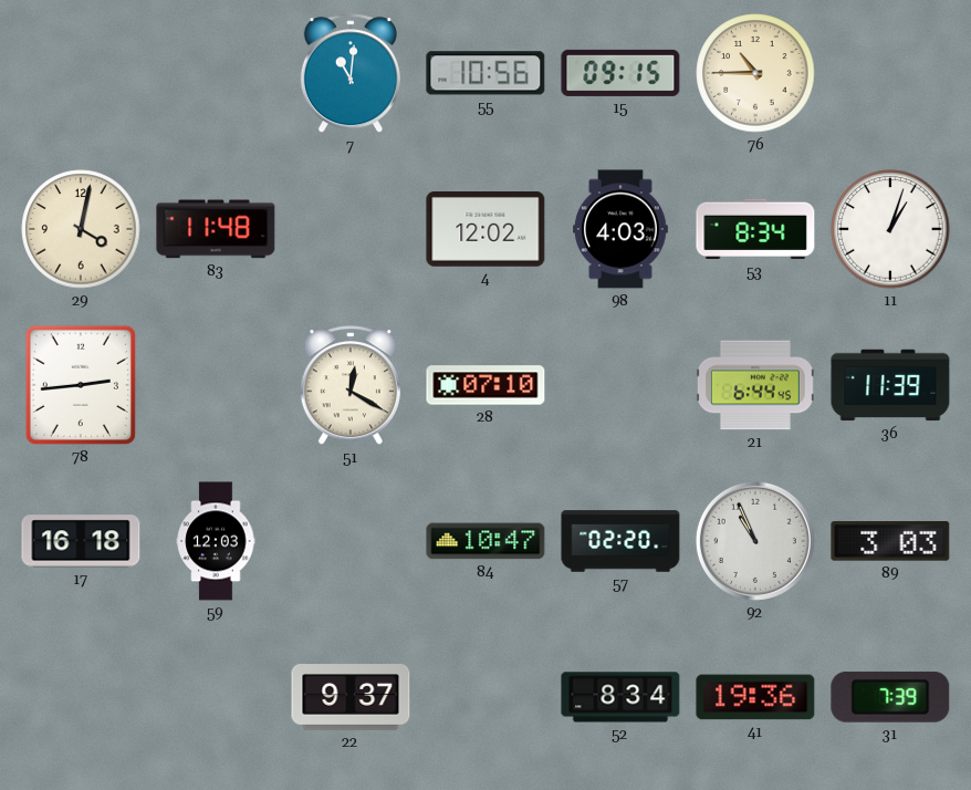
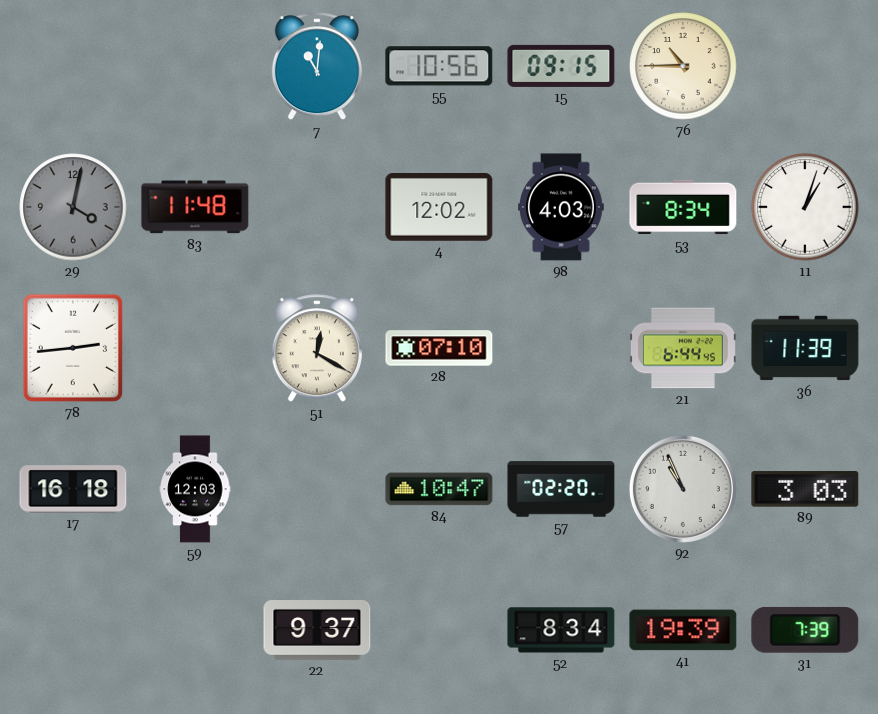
29 dial: cream -> grey (73, 207)
41: 19:36 -> 19:39 (683, 630)
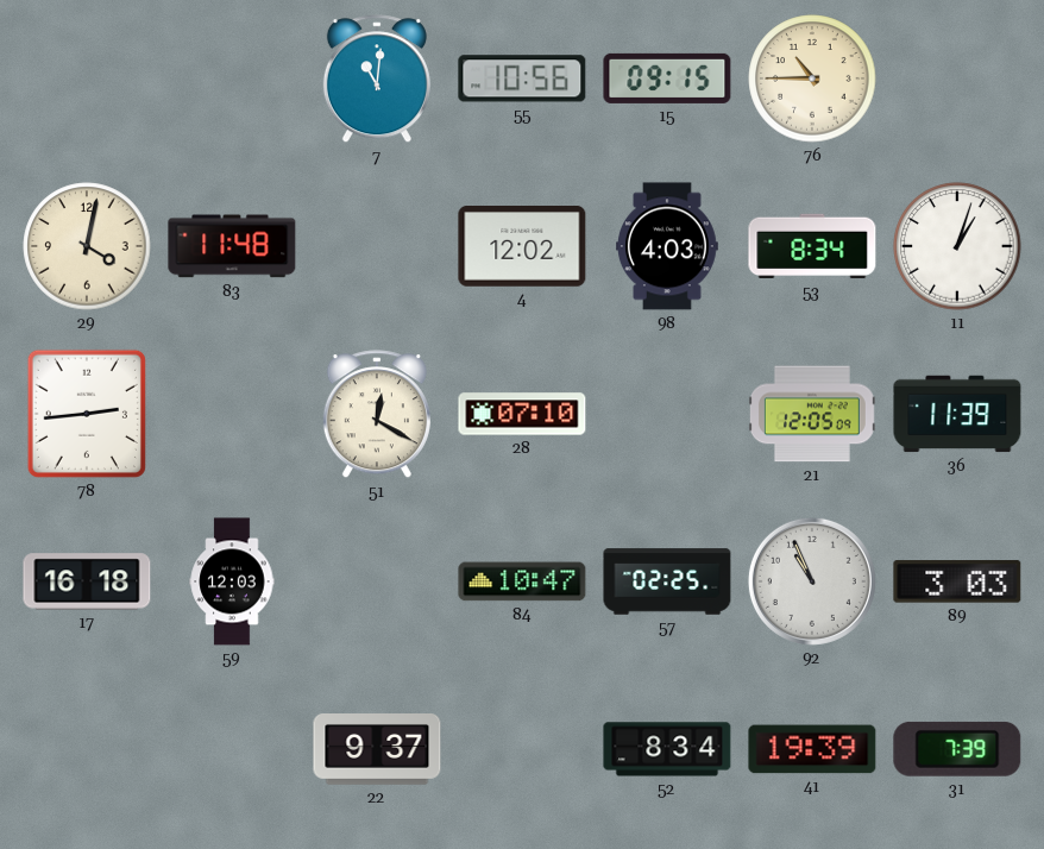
29 dial: grey -> cream (87, 246)
21: 6:44 -> 12:05 (812, 414)
57: 02:20 -> 02:25 (667, 581)
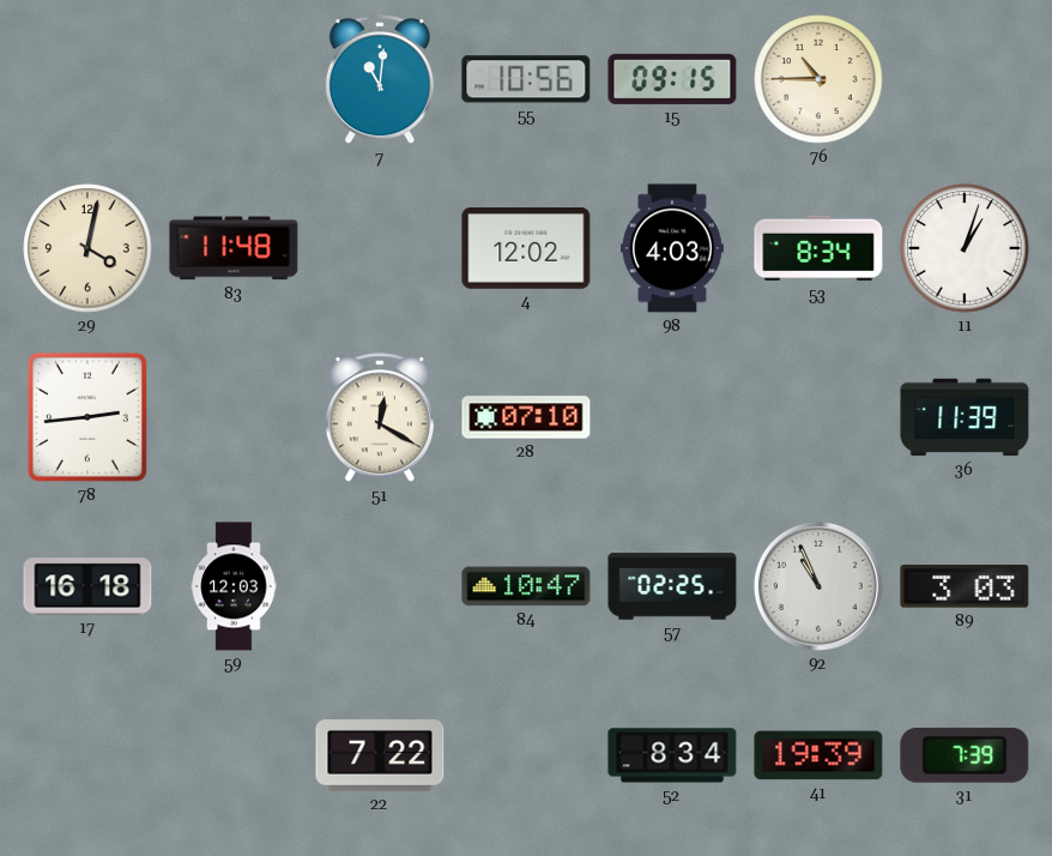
21: 12:05 -> none (812, 414)
22: 9:37 -> 7:22 (380, 756)
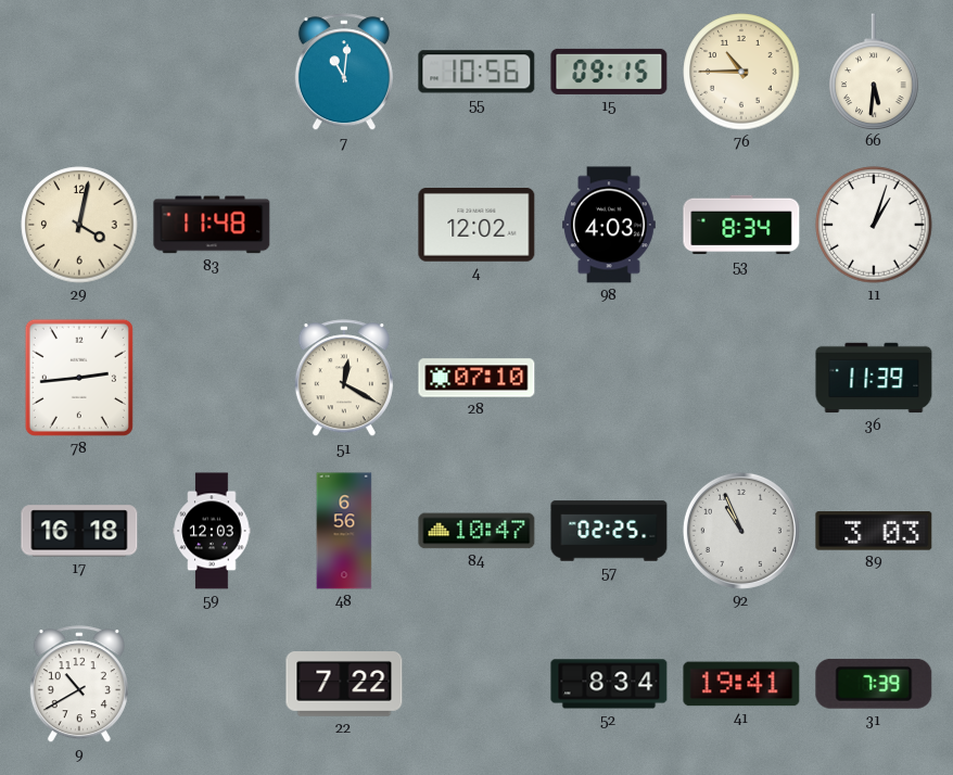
66: none -> 5:31 (874, 72)
48: none -> 6:56 (344, 531)
9: none -> 10:40 (79, 685)
41: 19:39 -> 19:41 (741, 684)
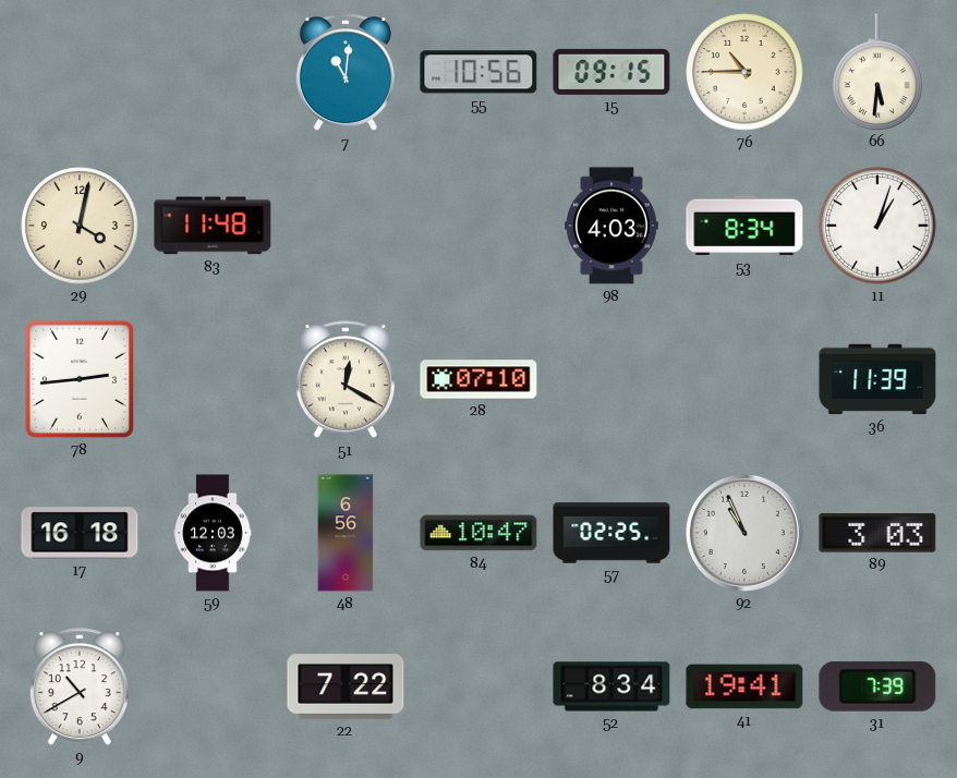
4: 12:02 -> none (476, 226)
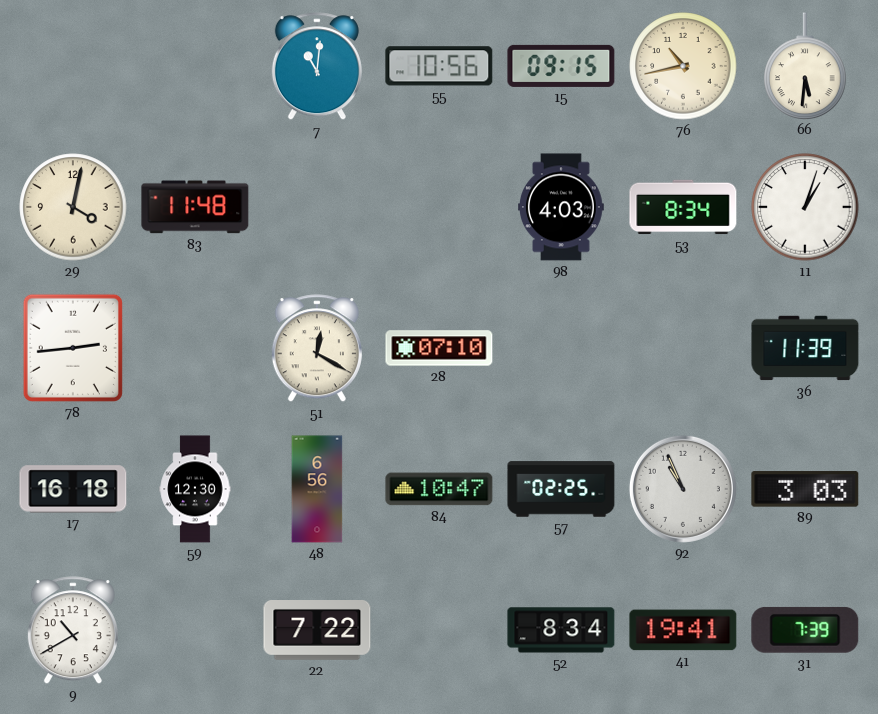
76: 10:45 -> 10:43 (683, 66)
59: 12:03 -> 12:30 (195, 489)
